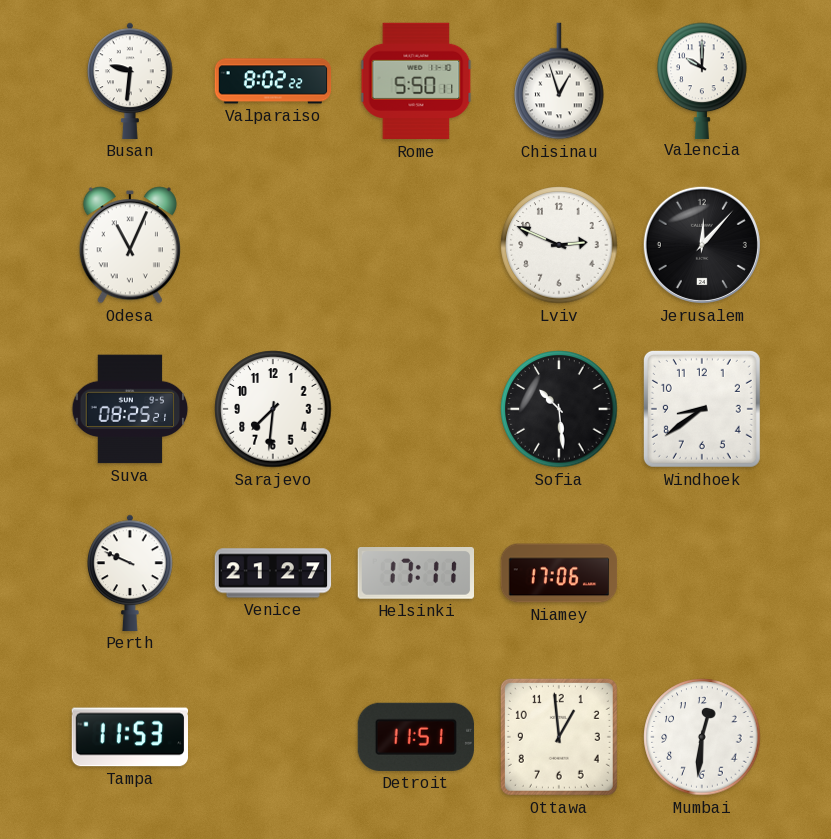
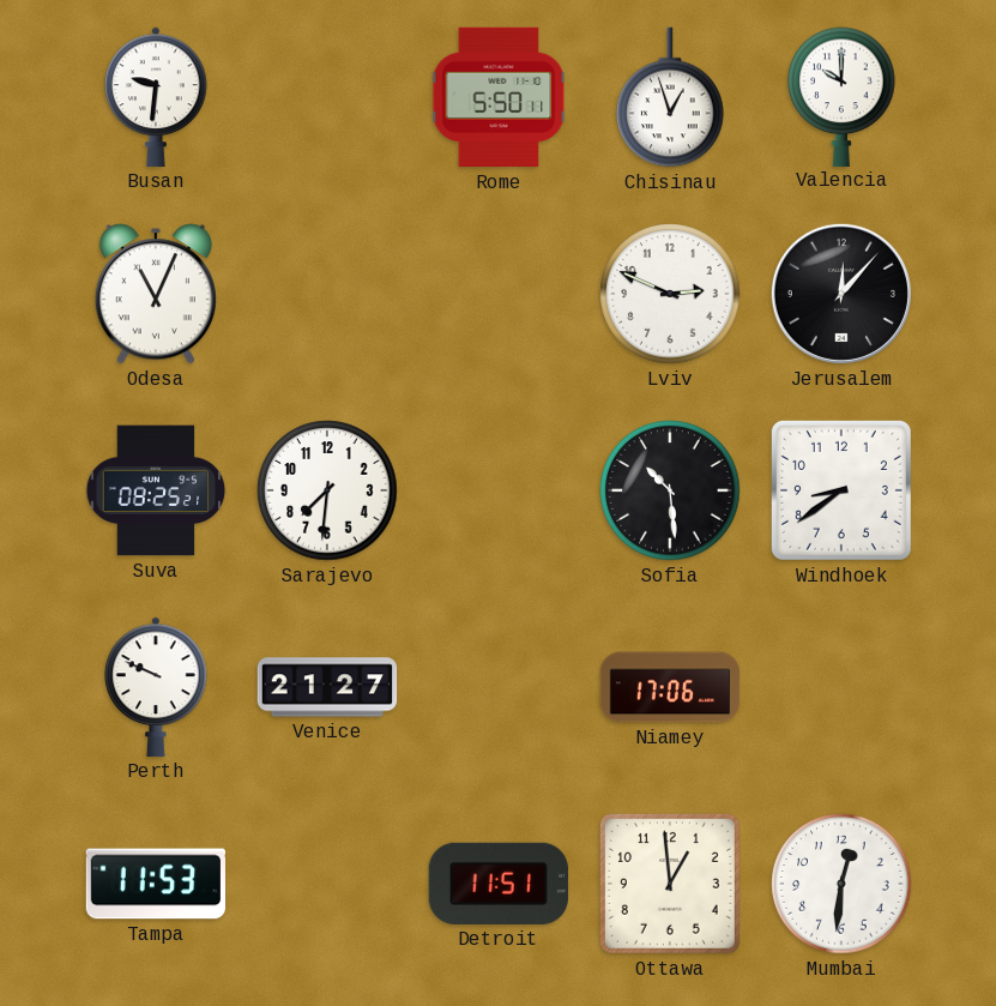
Valparaiso: 8:02 -> none (273, 81)
Helsinki: 17:11 -> none (415, 574)
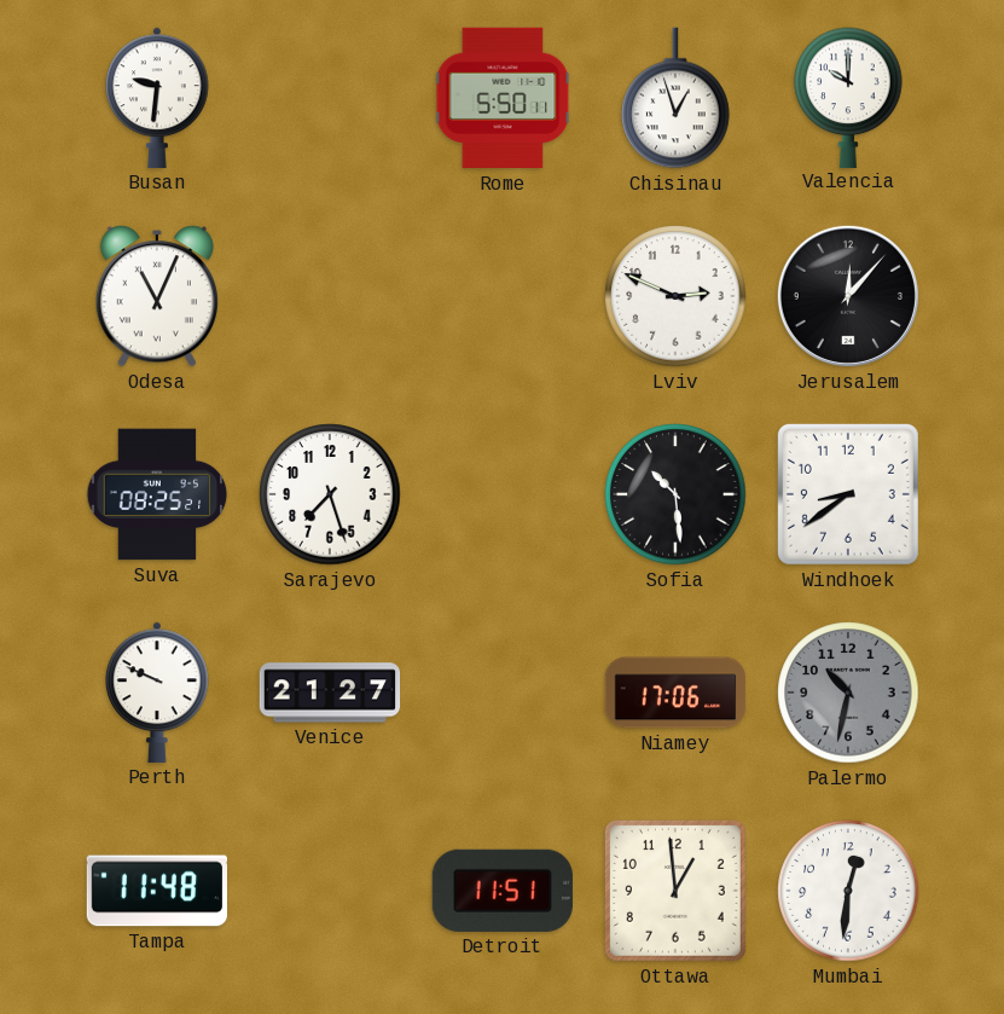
Sarajevo: 7:31 -> 7:27 (330, 494)
Palermo: none -> 10:32 (848, 693)
Tampa: 11:53 -> 11:48 (157, 891)
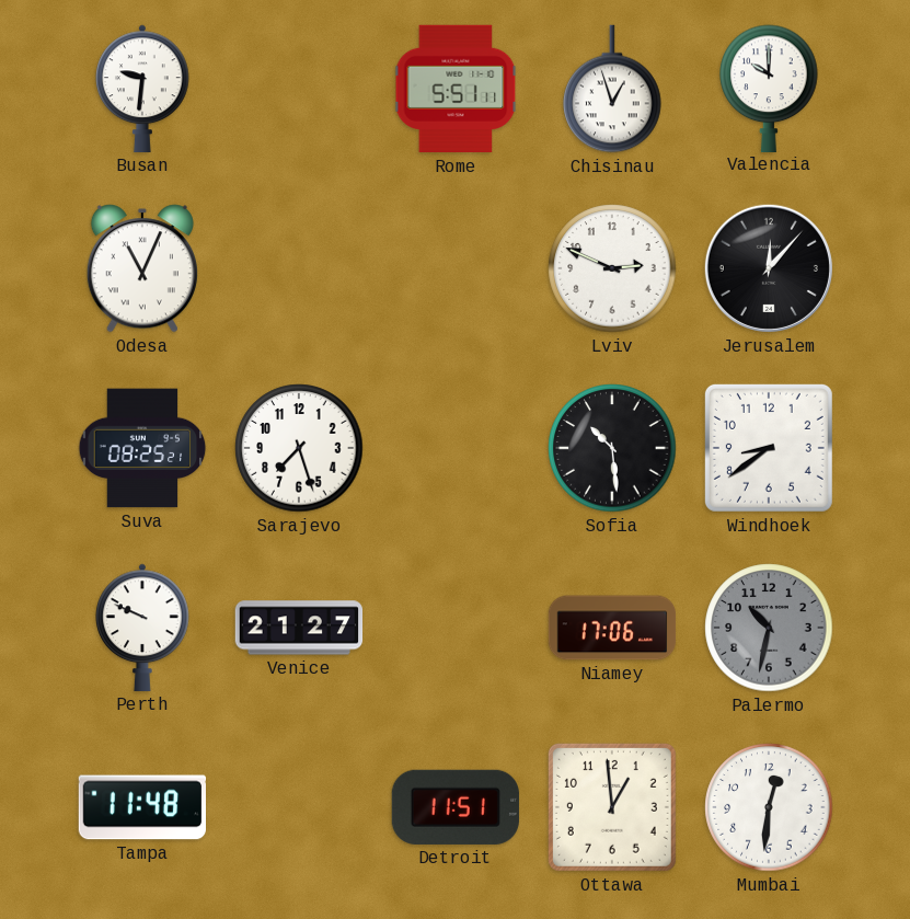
Rome: 5:50 -> 5:51 (456, 89)
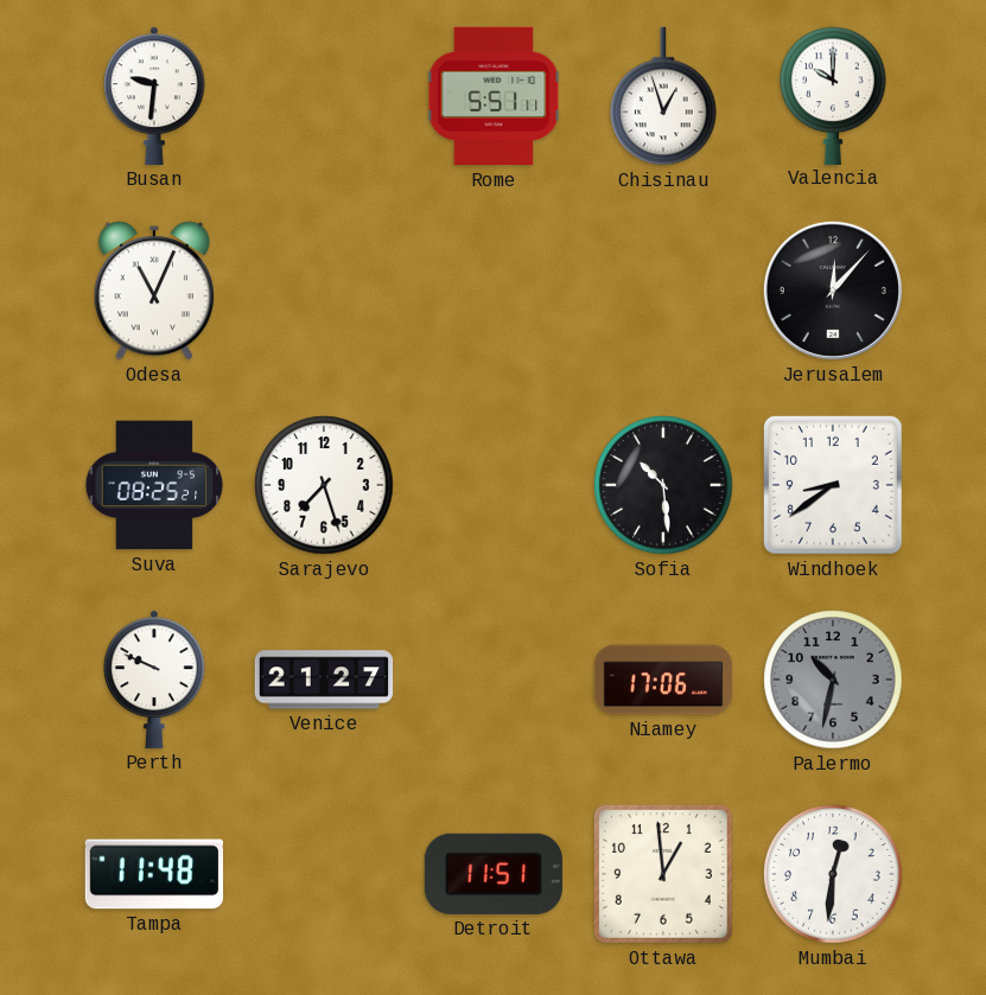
Lviv: 2:49 -> none (612, 268)
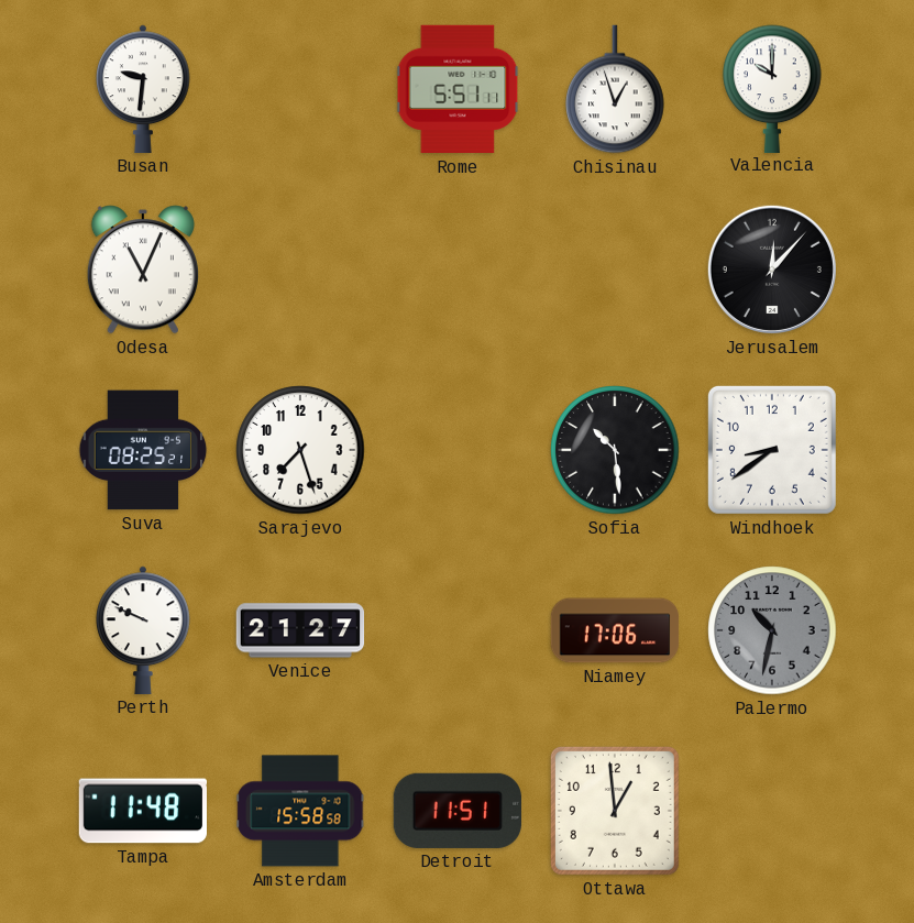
Amsterdam: none -> 15:58 (300, 811)
Mumbai: 12:31 -> none (833, 874)
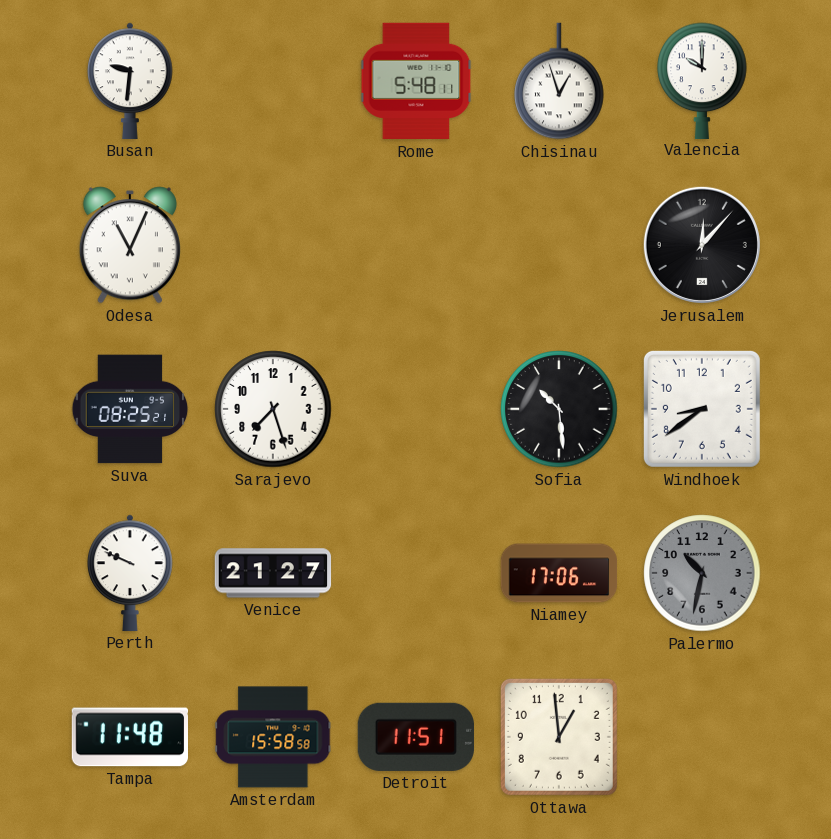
Rome: 5:51 -> 5:48 (416, 81)
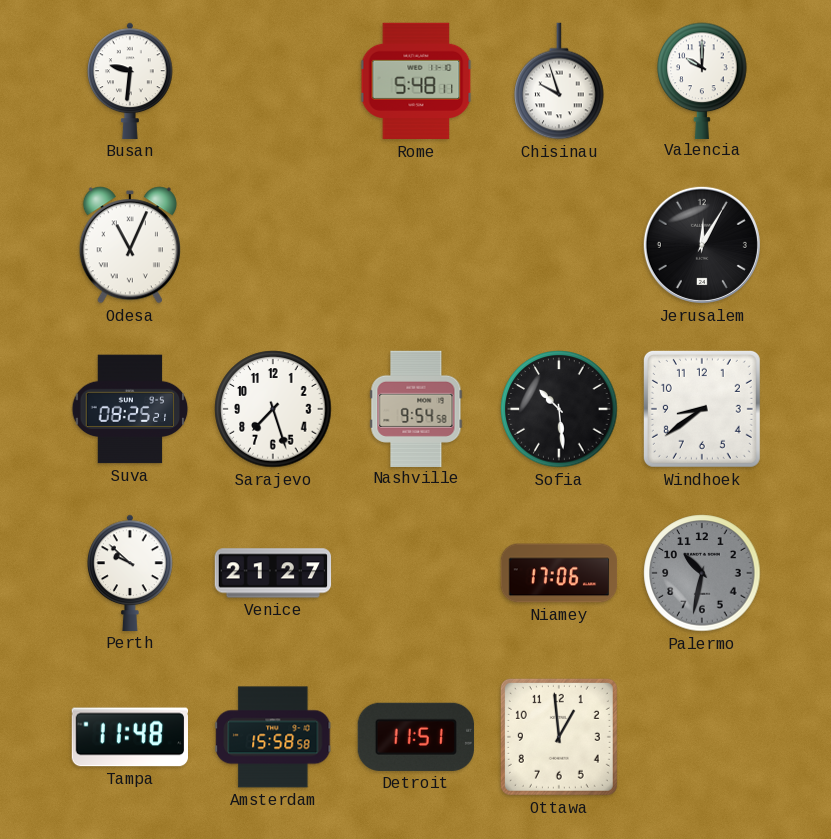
Chisinau: 12:57 -> 9:57 (559, 81)
Jerusalem: 12:07 -> 12:05 (702, 245)
Nashville: none -> 9:54 (416, 408)
Perth: 9:49 -> 9:52 (131, 573)
